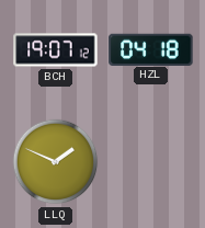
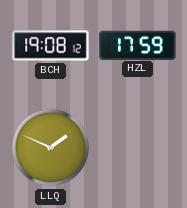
BCH: 19:07 -> 19:08 (51, 46)
HZL: 04:18 -> 17:59 (138, 45)
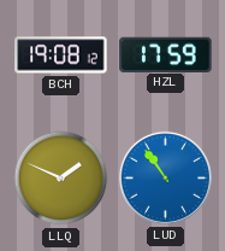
LUD: none -> 10:54 (165, 177)
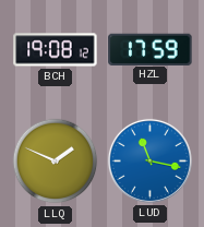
LUD: 10:54 -> 11:17 (149, 160)
